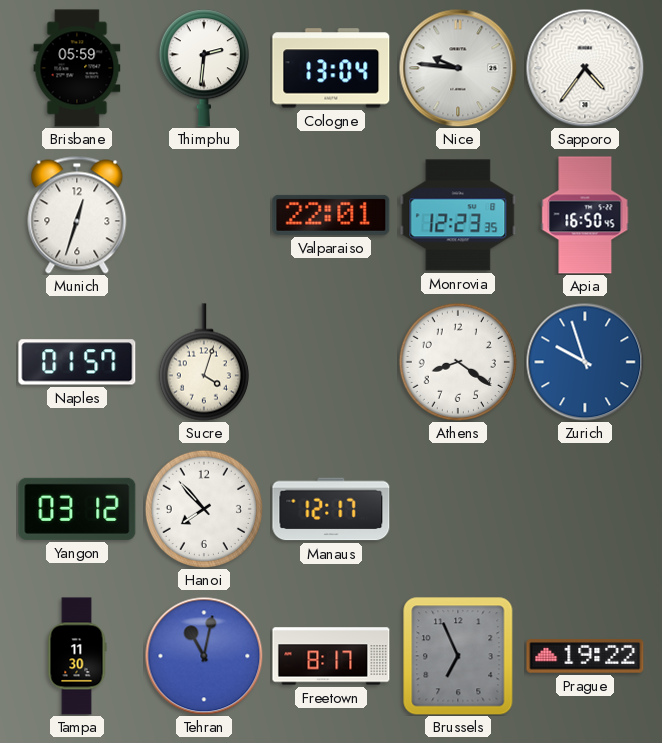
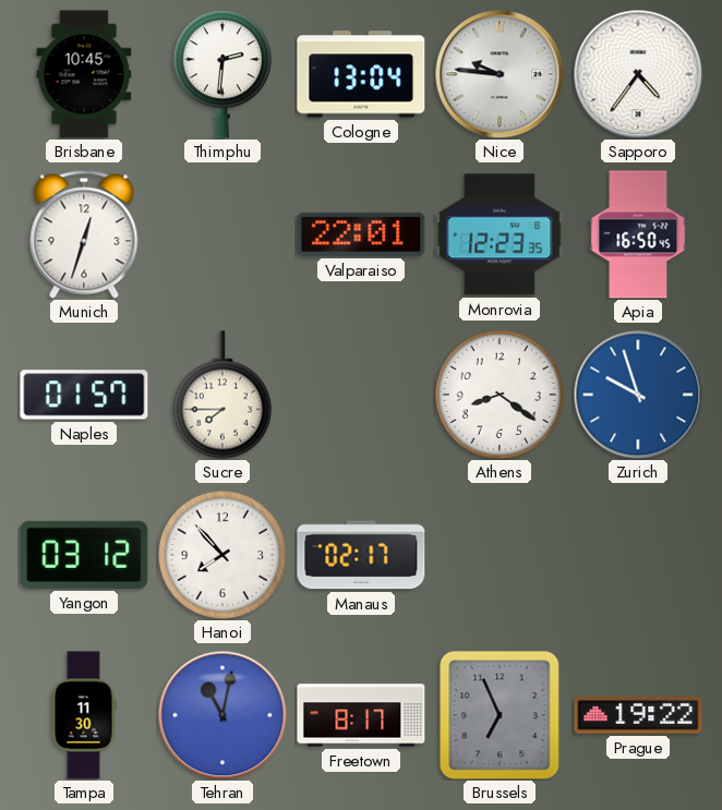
Brisbane: 05:59 -> 10:45 (84, 74)
Sucre: 4:03 -> 7:45 (222, 395)
Manaus: 12:17 -> 02:17 (361, 555)
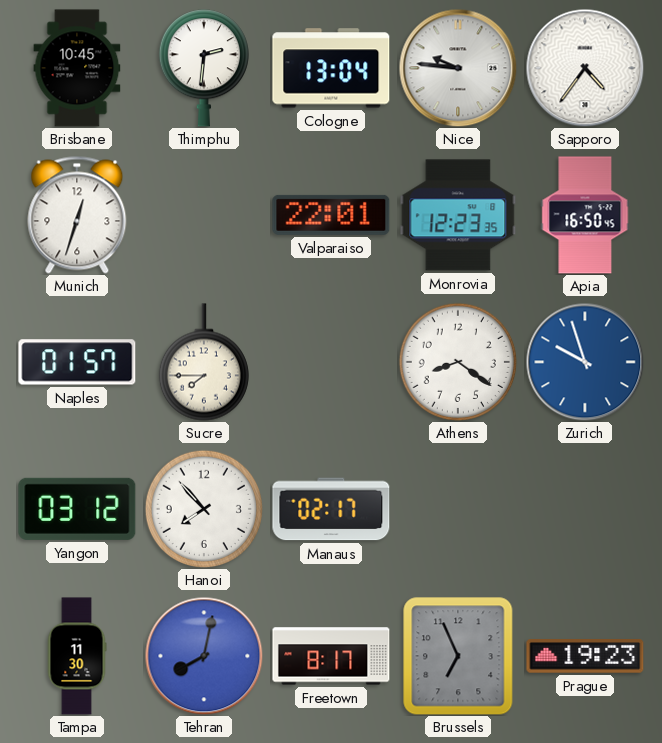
Tehran: 11:02 -> 8:02 (204, 656)
Prague: 19:22 -> 19:23 (585, 657)
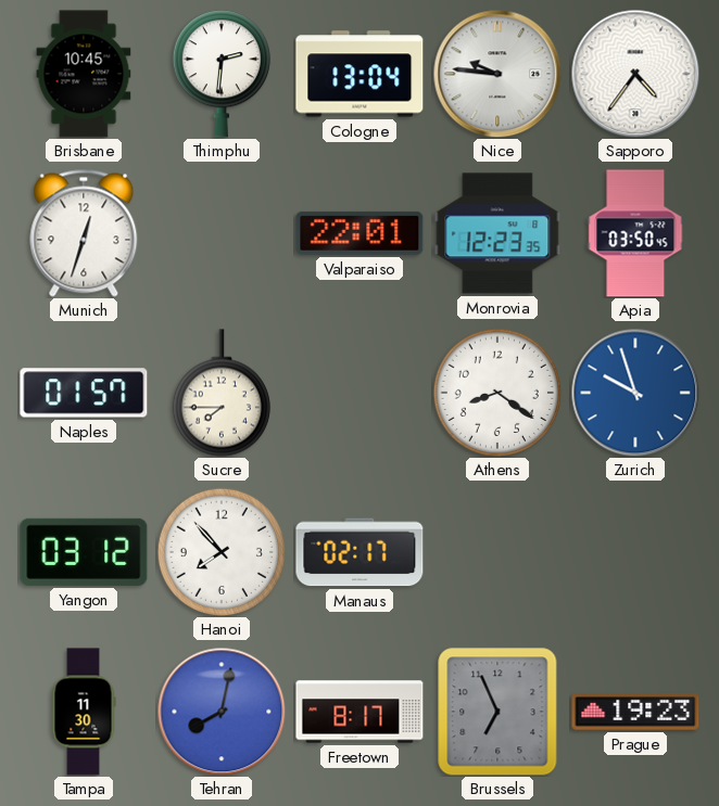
Apia: 16:50 -> 03:50 (635, 233)
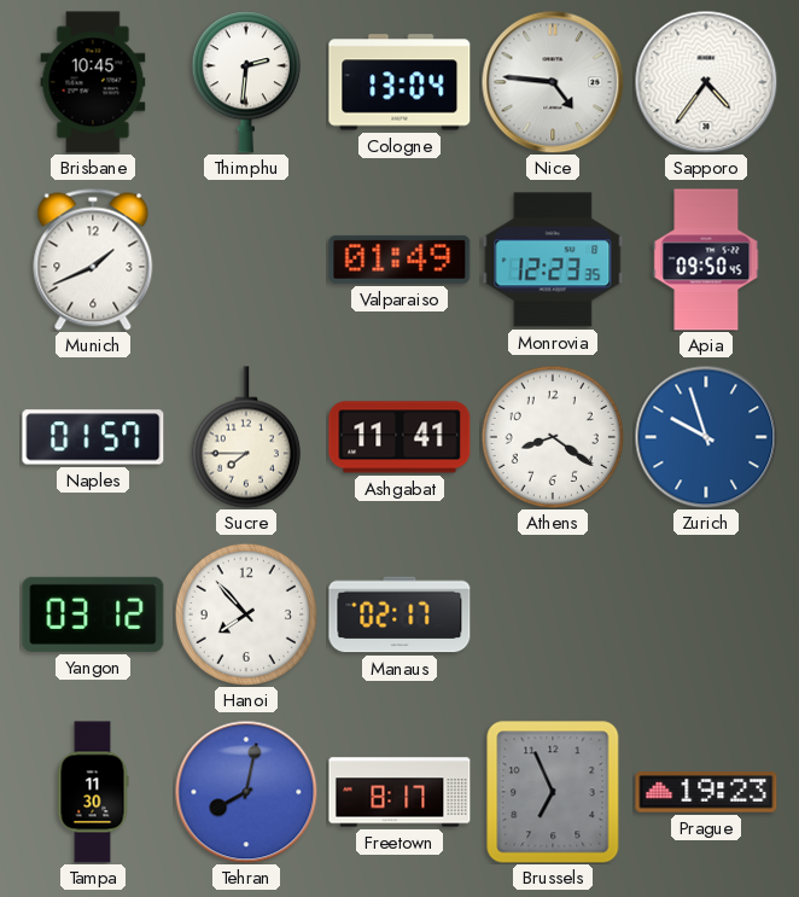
Nice: 9:46 -> 4:46 (553, 82)
Munich: 12:33 -> 1:41 (93, 260)
Valparaiso: 22:01 -> 01:49 (400, 260)
Apia: 03:50 -> 09:50 (706, 260)
Ashgabat: none -> 11:41 (400, 437)
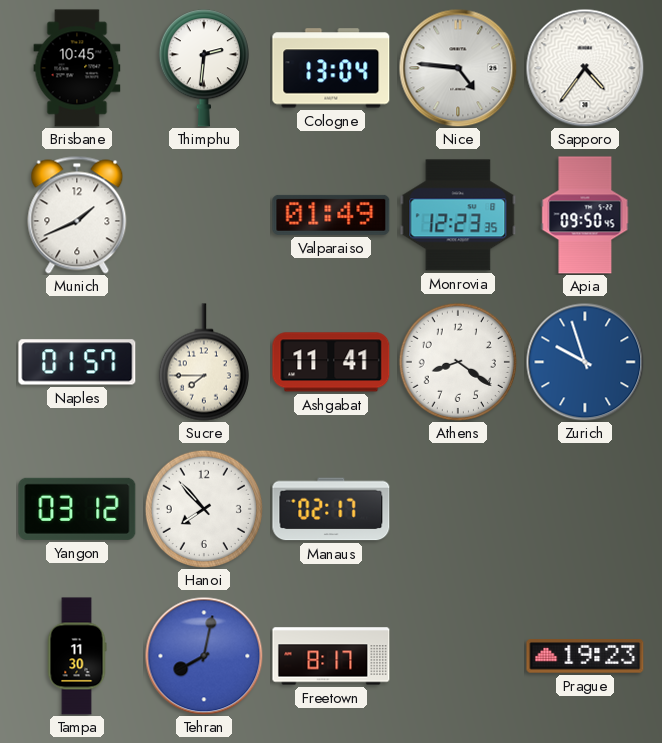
Brussels: 6:56 -> none (553, 792)
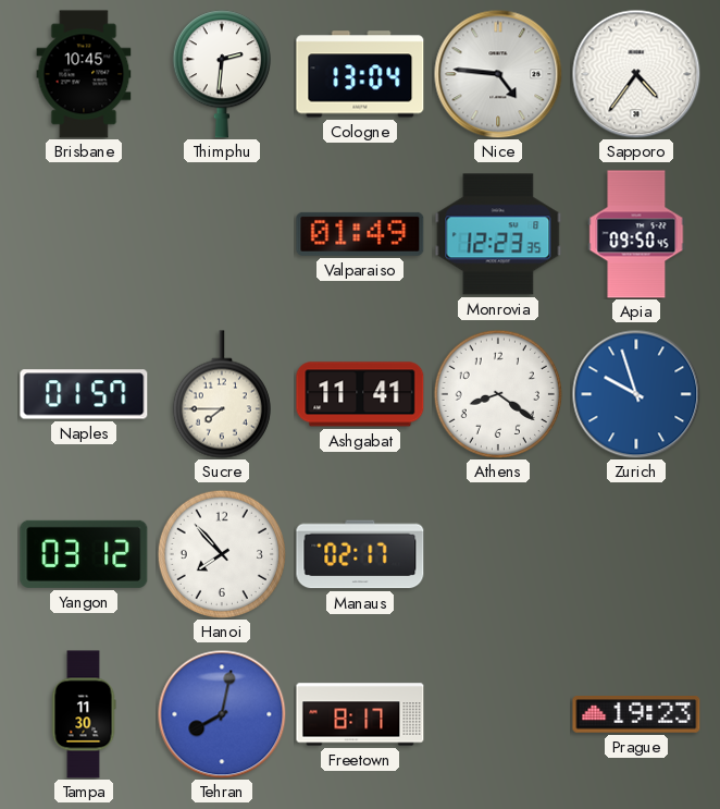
Munich: 1:41 -> none (77, 215)
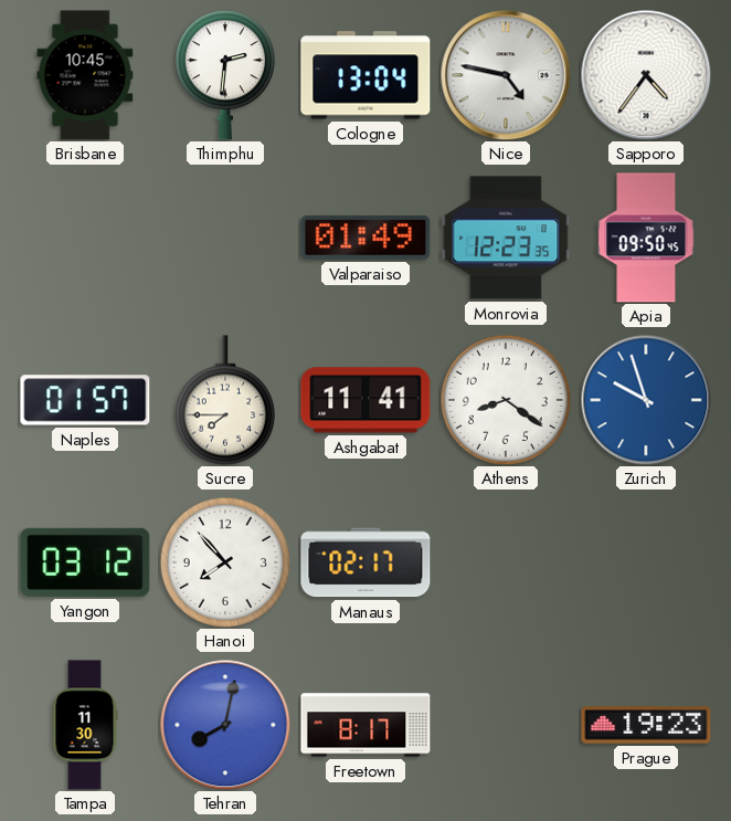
Nice: 4:46 -> 4:47 (506, 75)
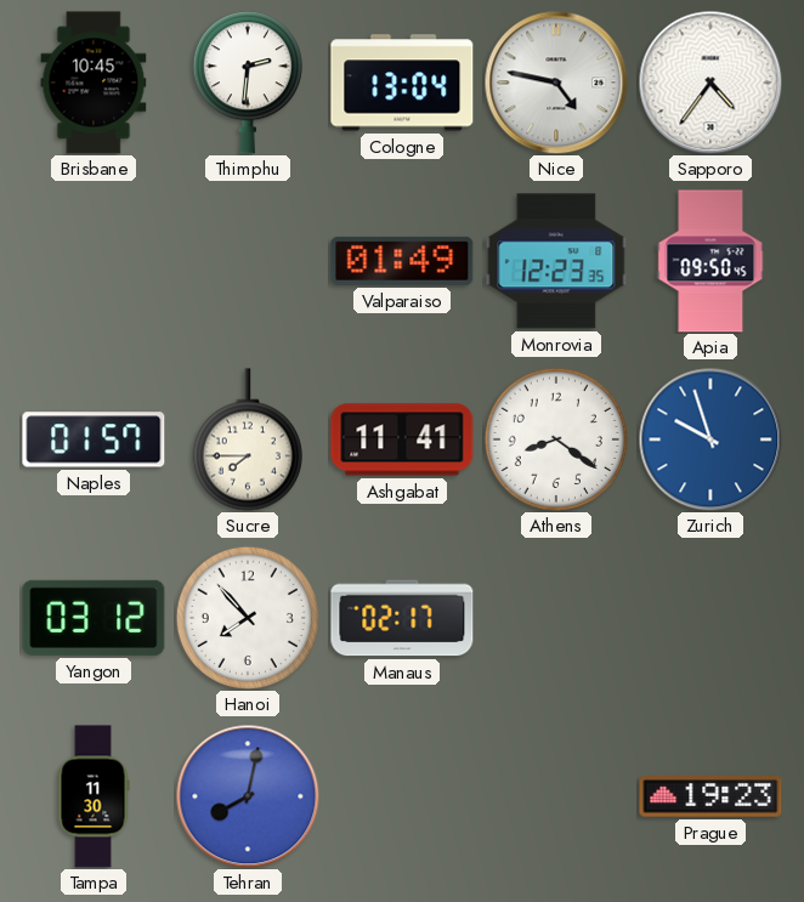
Freetown: 8:17 -> none (365, 725)
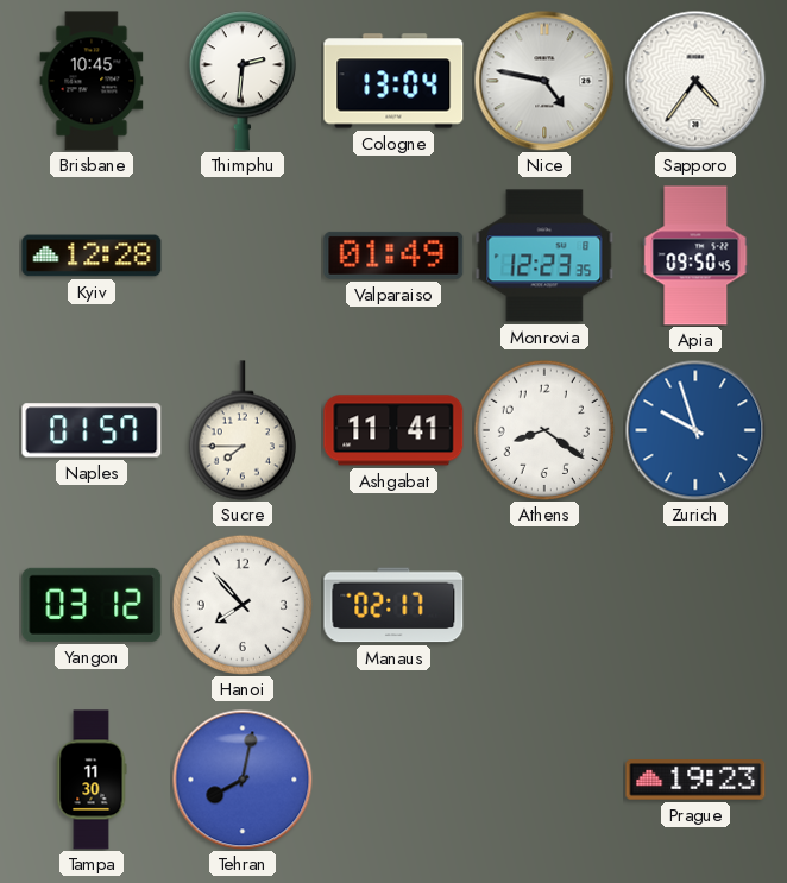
Kyiv: none -> 12:28 (92, 256)
